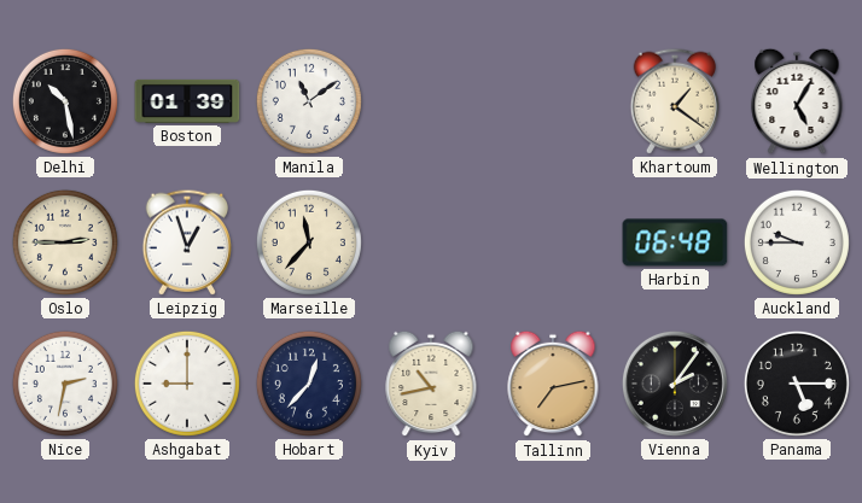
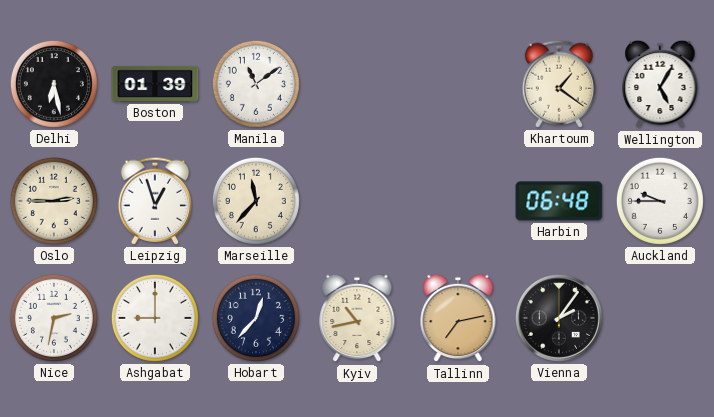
Delhi: 10:28 -> 6:28 (54, 84)
Panama: 5:15 -> none (797, 384)
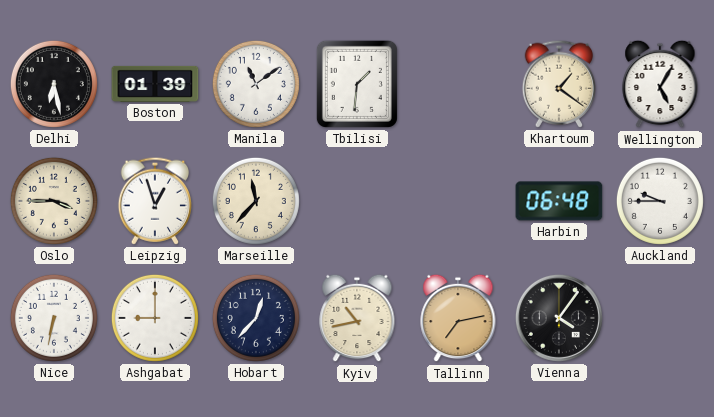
Tbilisi: none -> 1:31 (357, 84)
Oslo: 2:45 -> 3:45 (54, 201)
Nice: 2:32 -> 6:32 (54, 318)
Vienna: 2:06 -> 4:06 (559, 318)
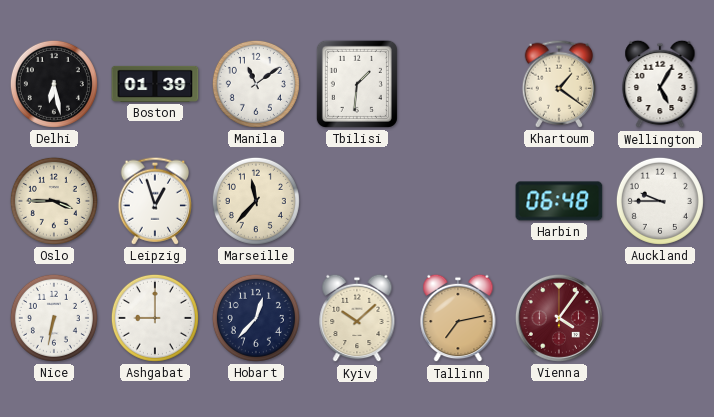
Kyiv: 10:43 -> 10:08 (357, 318)
Vienna dial: black -> burgundy (559, 318)
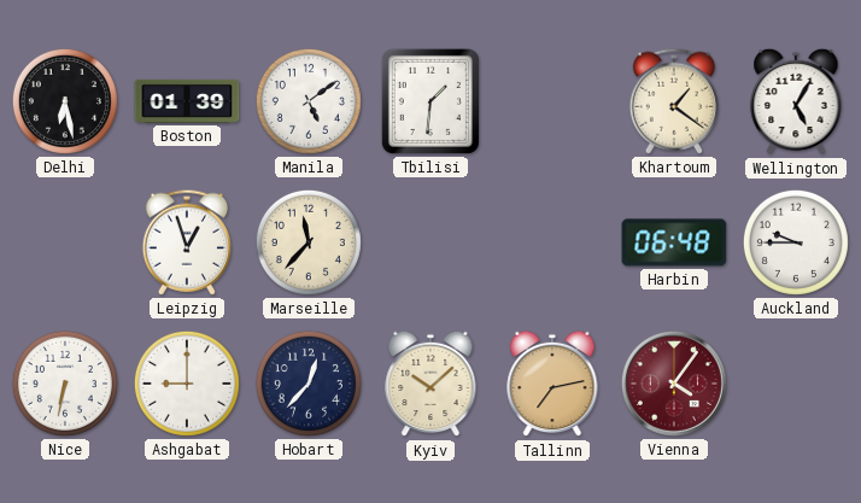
Manila: 11:09 -> 5:09 (309, 101)
Oslo: 3:45 -> none (54, 201)
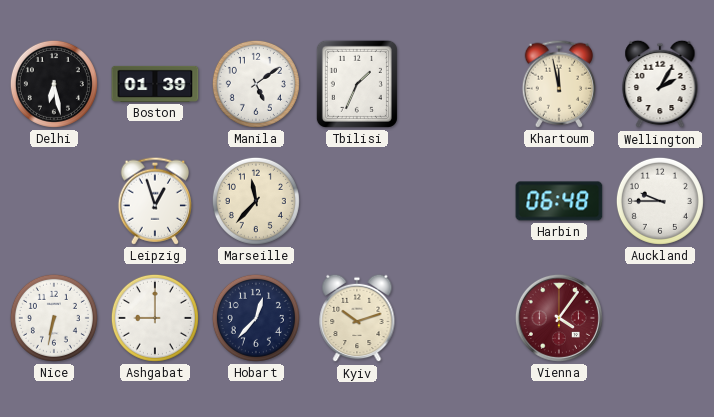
Tbilisi: 1:31 -> 1:34 (357, 84)
Khartoum: 1:21 -> 11:58 (558, 84)
Wellington: 5:05 -> 2:05 (660, 84)
Kyiv: 10:08 -> 10:12 (357, 318)
Tallinn: 7:13 -> none (552, 384)
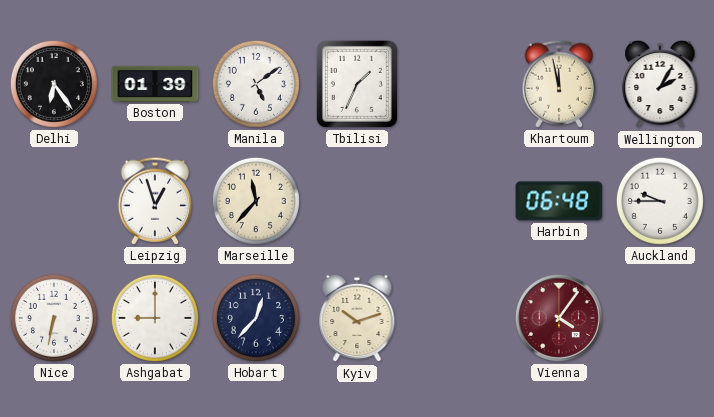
Delhi: 6:28 -> 6:24 (54, 84)
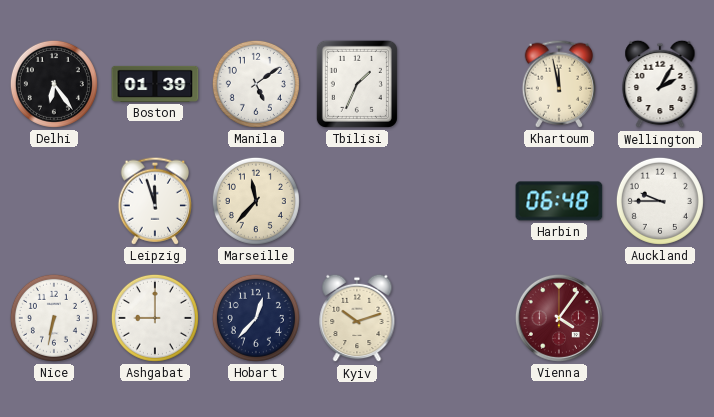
Leipzig: 12:57 -> 11:57 (154, 201)
